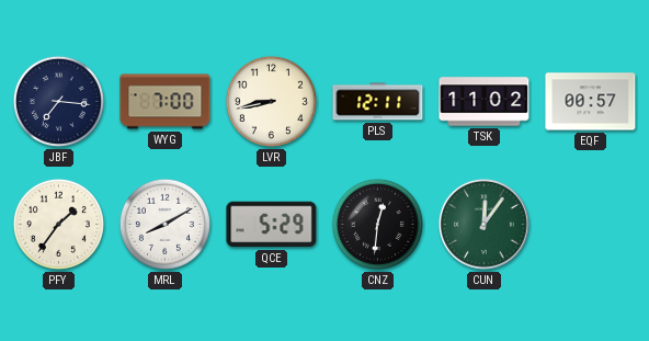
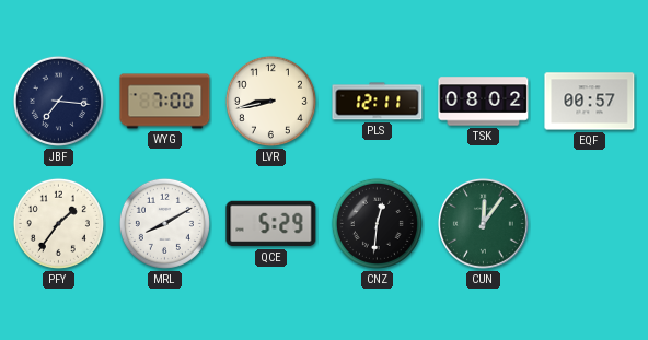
TSK: 11:02 -> 08:02 (484, 102)
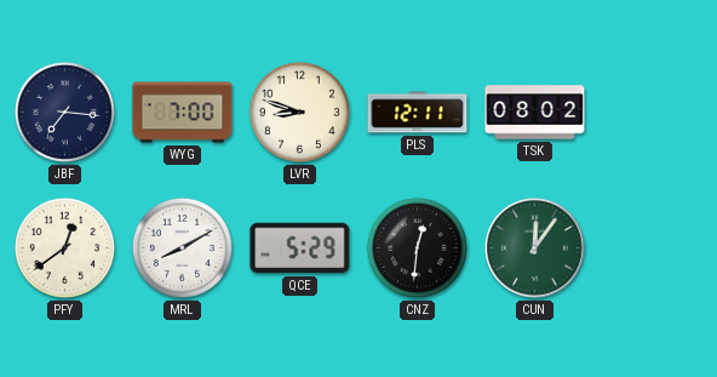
LVR: 8:43 -> 8:48 (299, 112)
EQF: 00:57 -> none (590, 102)
PFY: 1:36 -> 12:39 (64, 247)
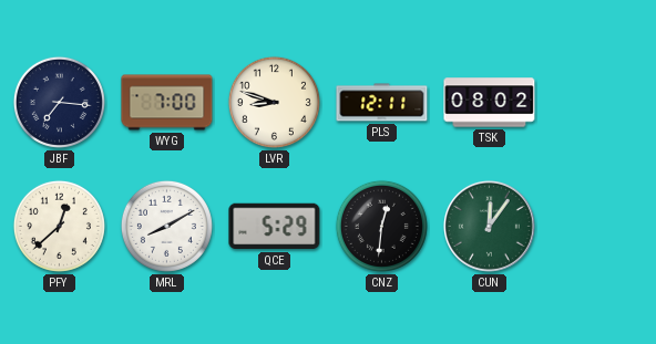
PFY: 12:39 -> 12:38 (59, 226)
